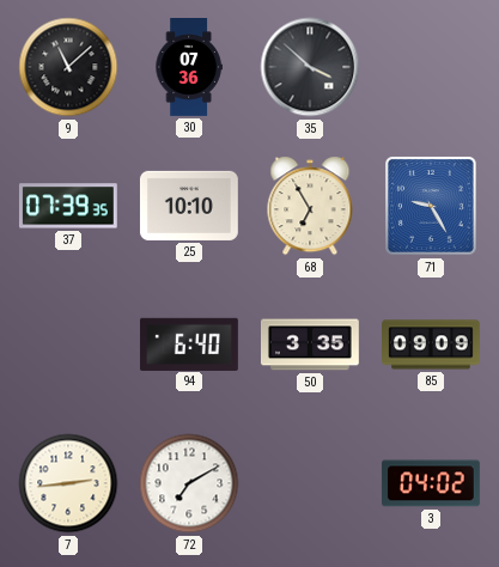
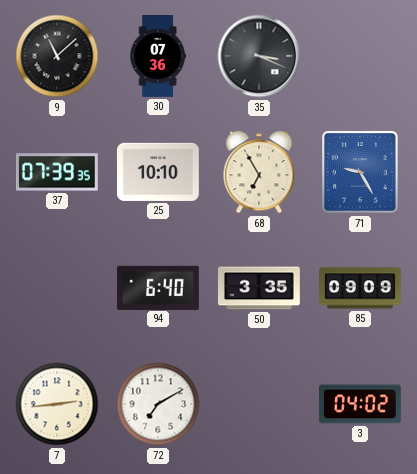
35: 3:52 -> 3:19 (259, 56)
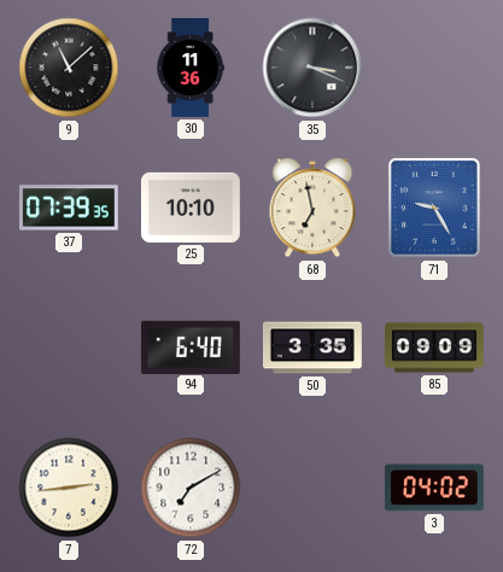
30: 07:36 -> 11:36 (191, 69)
68: 6:55 -> 6:58 (312, 208)
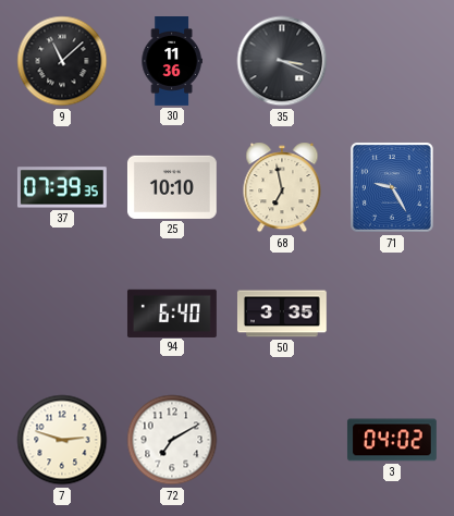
85: 09:09 -> none (435, 348)
7: 2:44 -> 2:48 (62, 440)
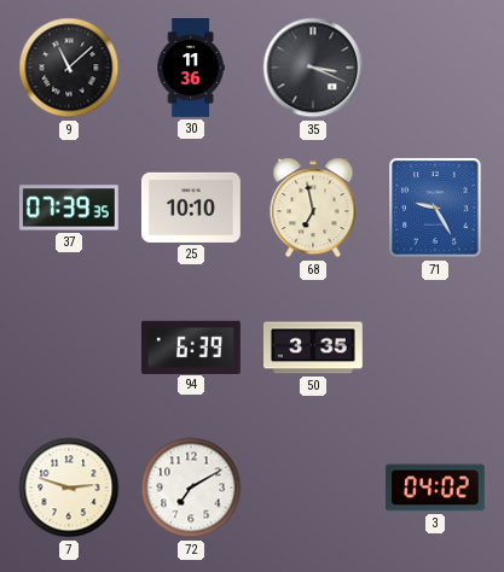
94: 6:40 -> 6:39 (191, 346)
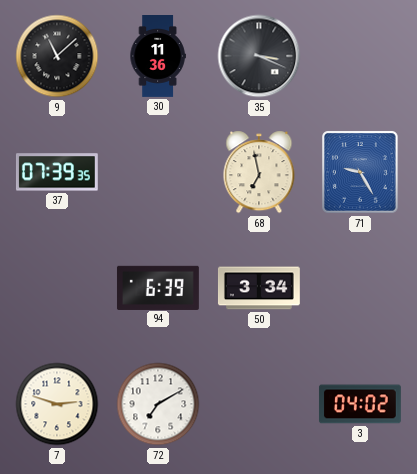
25: 10:10 -> none (191, 208)
50: 3:35 -> 3:34 (259, 288)
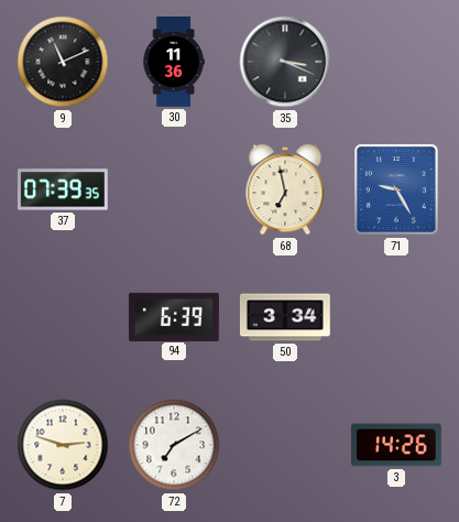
9: 11:08 -> 11:11 (63, 62)
3: 04:02 -> 14:26 (396, 445)
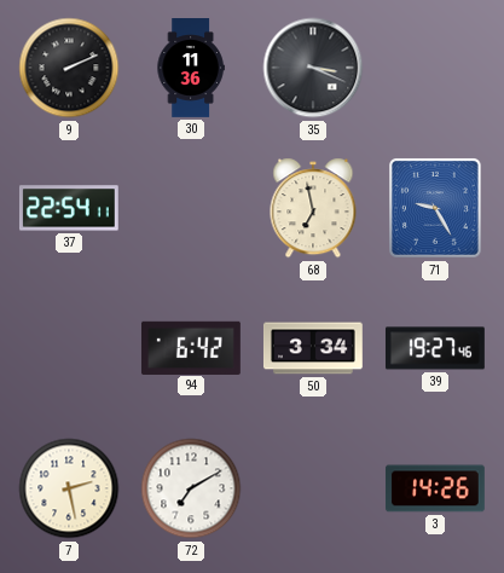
9: 11:11 -> 2:11 (69, 68)
37: 07:39 -> 22:54 (69, 208)
94: 6:39 -> 6:42 (191, 347)
39: none -> 19:27 (435, 348)
7: 2:48 -> 2:28 (69, 488)
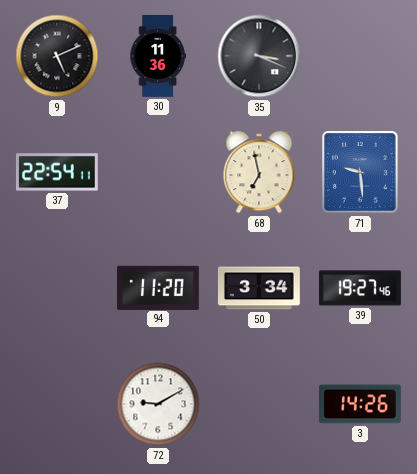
9: 2:11 -> 5:11 (57, 56)
71: 9:25 -> 9:29 (361, 173)
94: 6:42 -> 11:20 (158, 287)
7: 2:28 -> none (69, 488)
72: 7:10 -> 9:10 (158, 404)
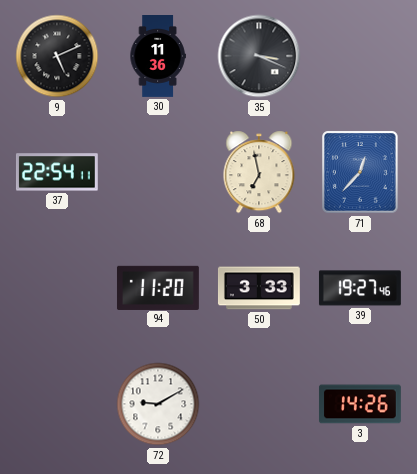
71: 9:29 -> 12:37 (361, 173)
50: 3:34 -> 3:33 (259, 288)
